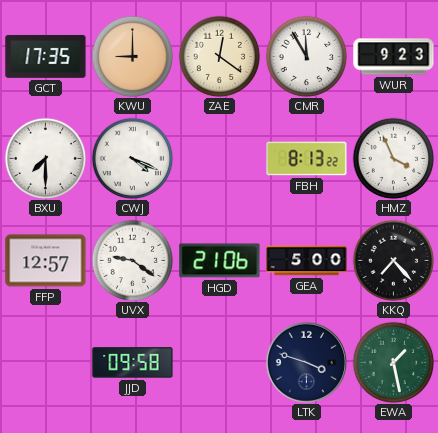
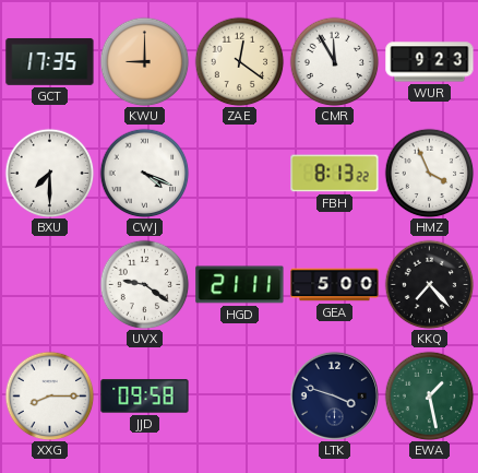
FFP: 12:57 -> none (46, 261)
HGD: 21:06 -> 21:11 (240, 285)
XXG: none -> 8:15 (49, 395)
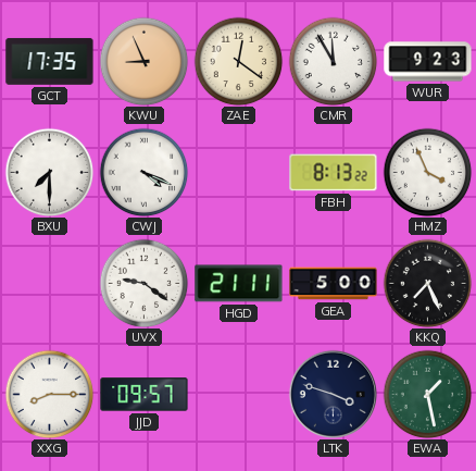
KWU: 9:00 -> 8:56 (143, 61)
KKQ: 7:23 -> 7:26 (427, 283)
JJD: 09:58 -> 09:57 (145, 395)
